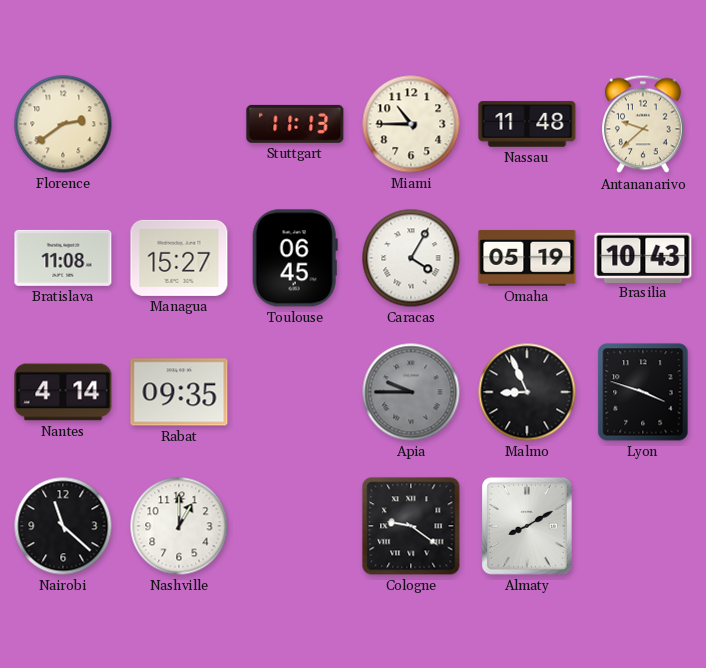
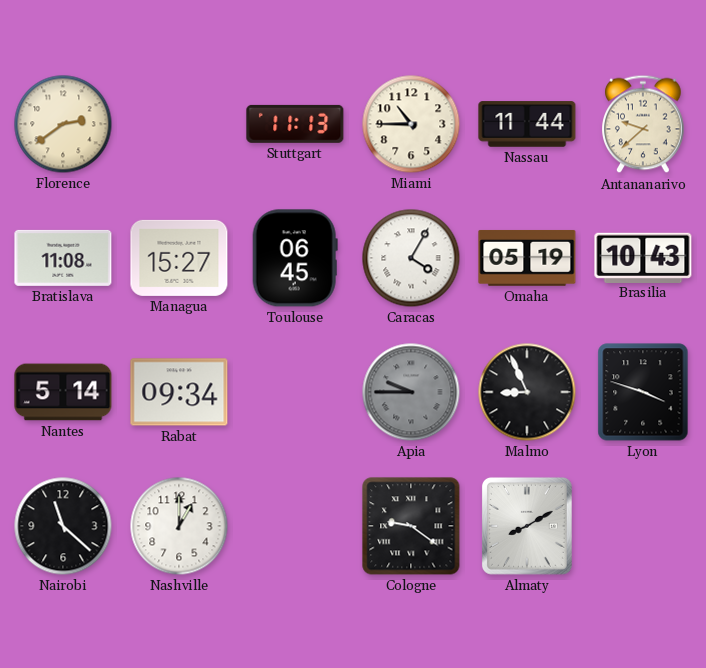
Nassau: 11:48 -> 11:44 (527, 124)
Nantes: 4:14 -> 5:14 (63, 392)
Rabat: 09:35 -> 09:34 (179, 392)
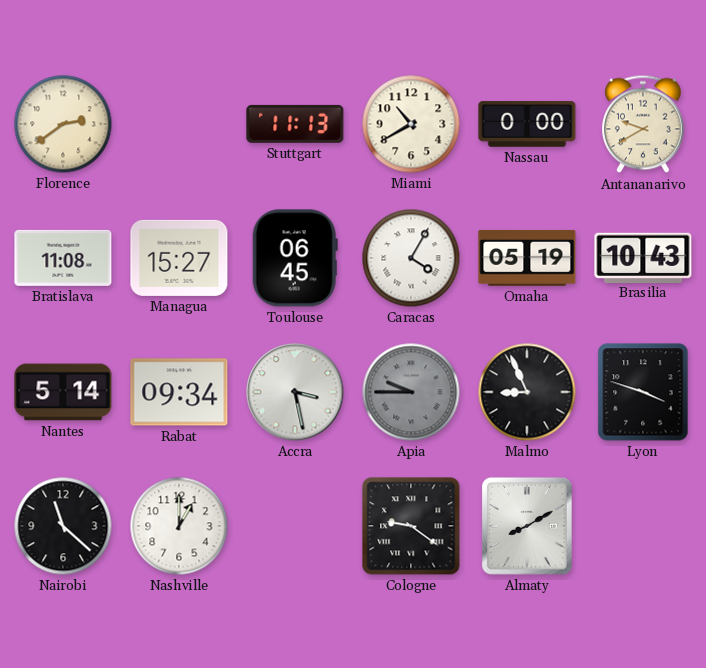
Miami: 10:45 -> 10:40 (411, 124)
Nassau: 11:44 -> 0:00 (527, 124)
Antananarivo: 9:38 -> 9:40 (643, 124)
Accra: none -> 3:28 (295, 392)
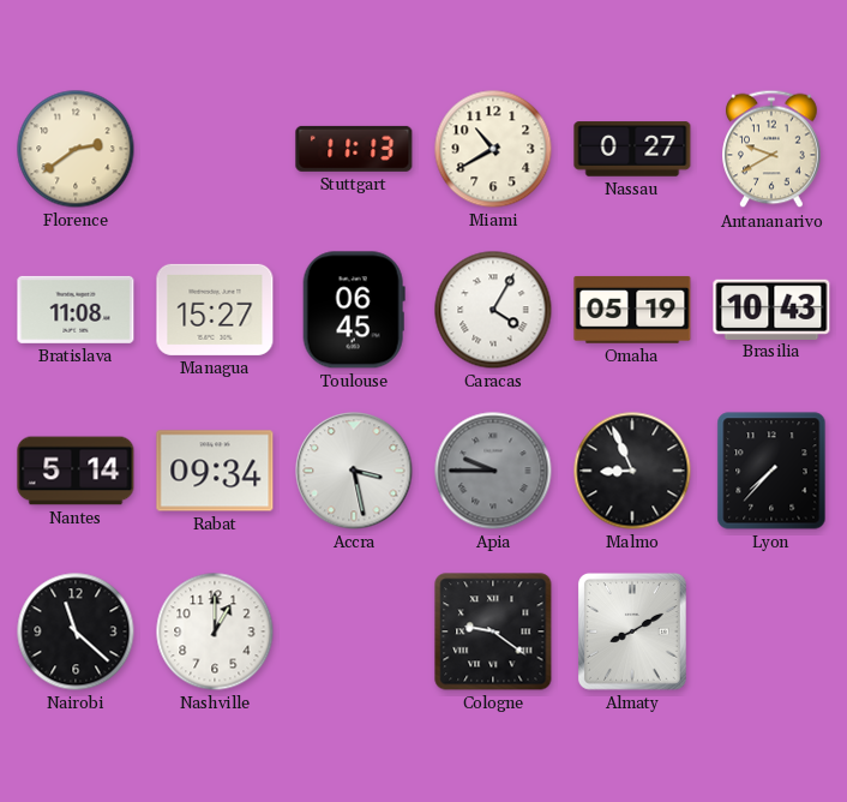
Nassau: 0:00 -> 0:27 (632, 149)
Lyon: 3:48 -> 7:37 (771, 471)
